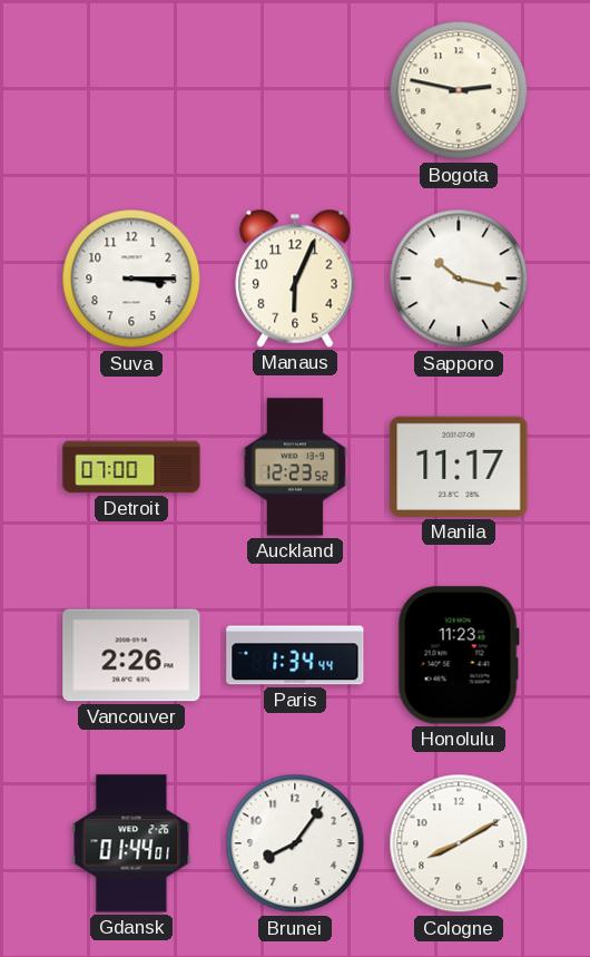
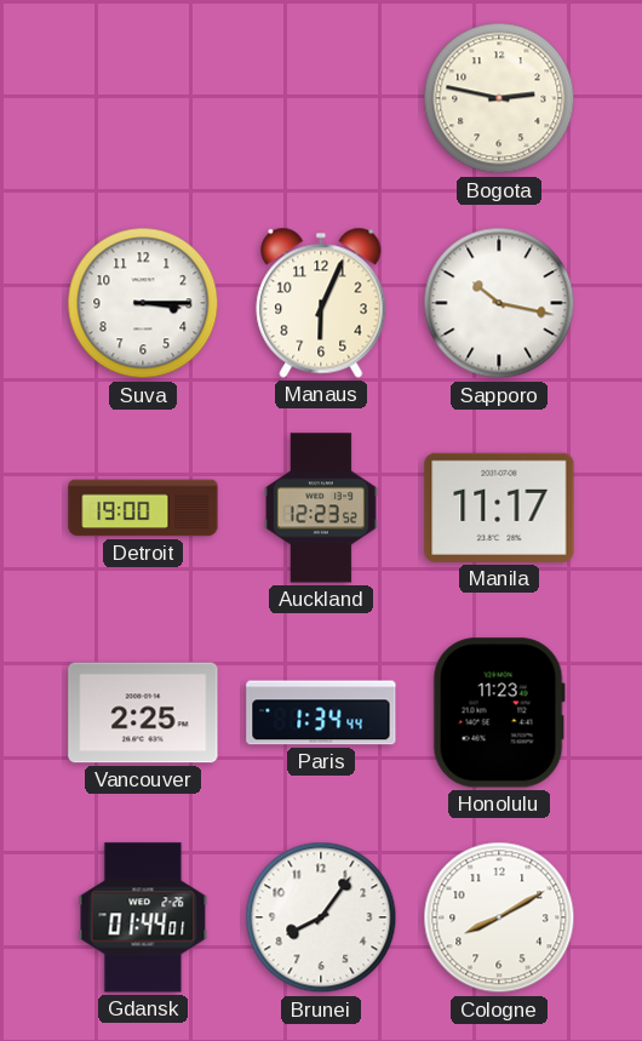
Detroit: 07:00 -> 19:00 (143, 508)
Vancouver: 2:26 -> 2:25 (143, 713)
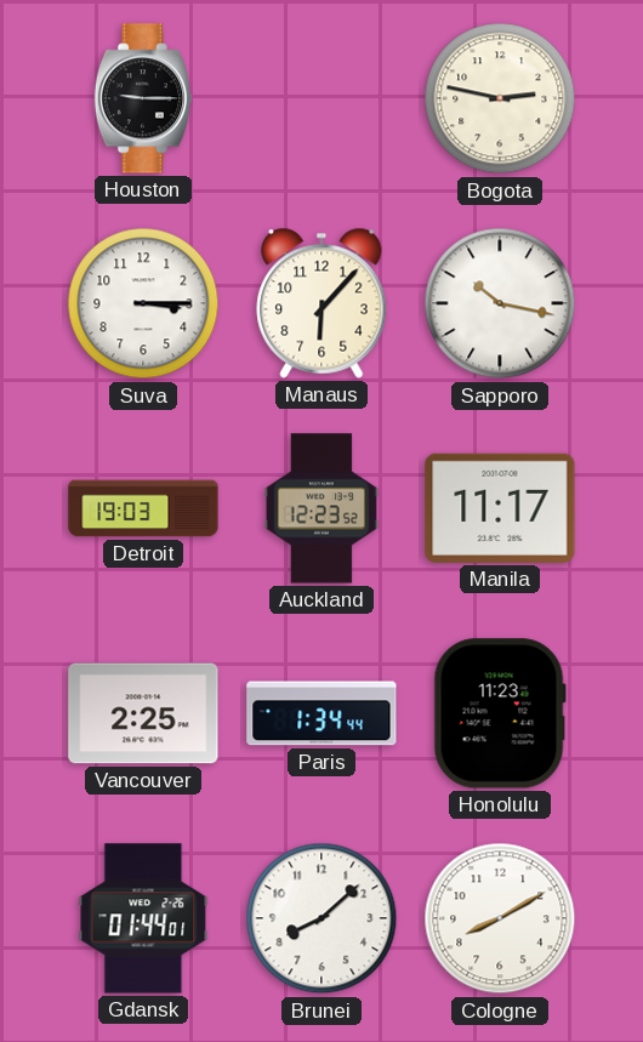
Houston: none -> 9:15 (142, 98)
Manaus: 6:04 -> 6:07 (321, 303)
Detroit: 19:00 -> 19:03 (143, 508)
Brunei: 8:06 -> 8:08 (321, 918)
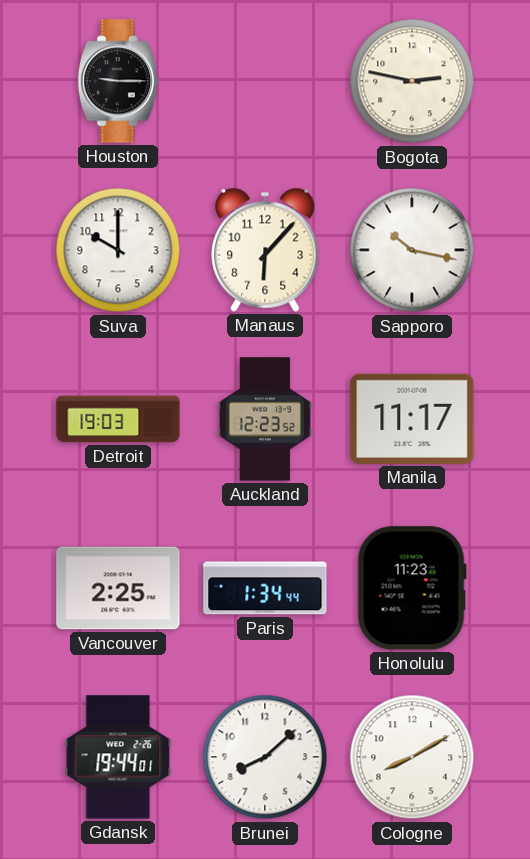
Suva: 3:15 -> 10:00 (118, 250)
Gdansk: 01:44 -> 19:44 (118, 757)
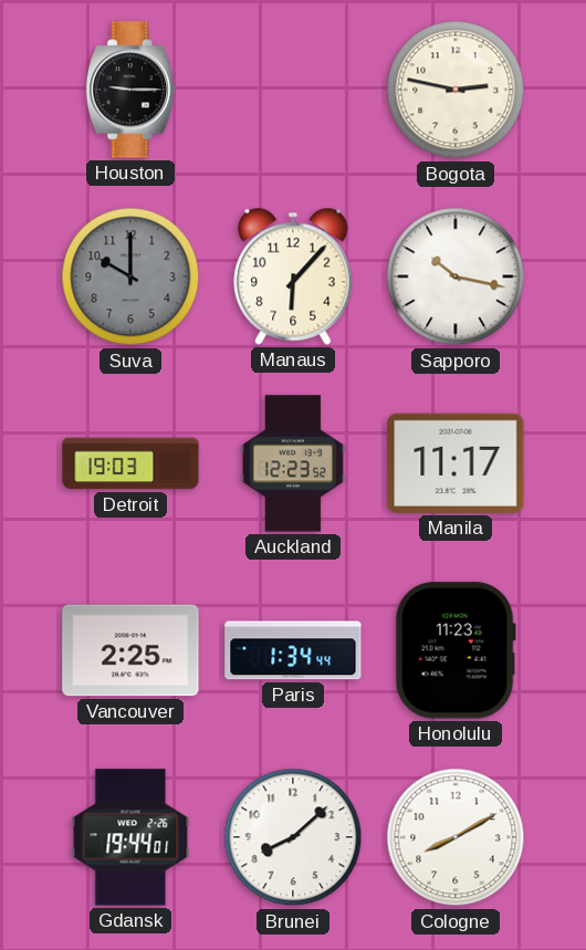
Suva dial: white -> grey (130, 276)
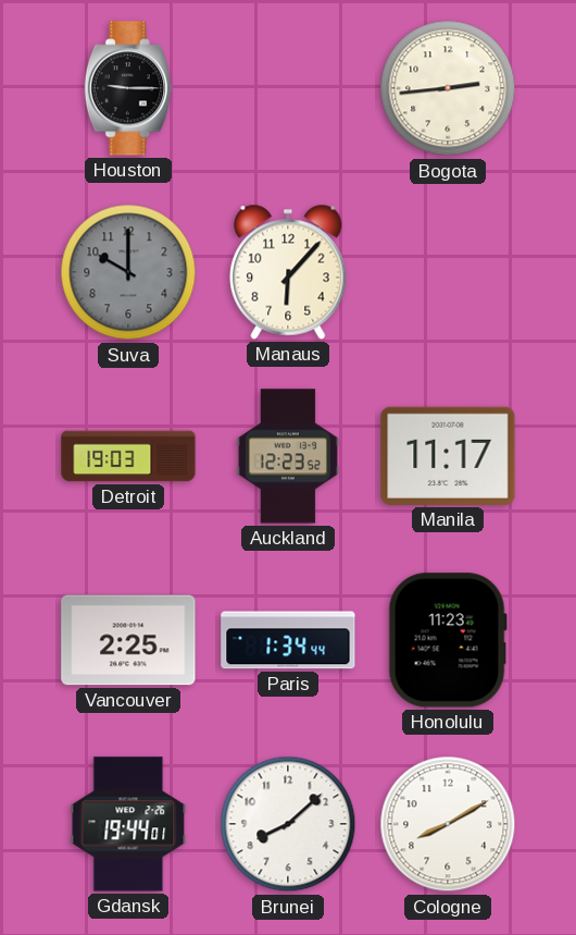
Bogota: 2:47 -> 2:44 (448, 88)
Sapporo: 10:17 -> none (456, 276)
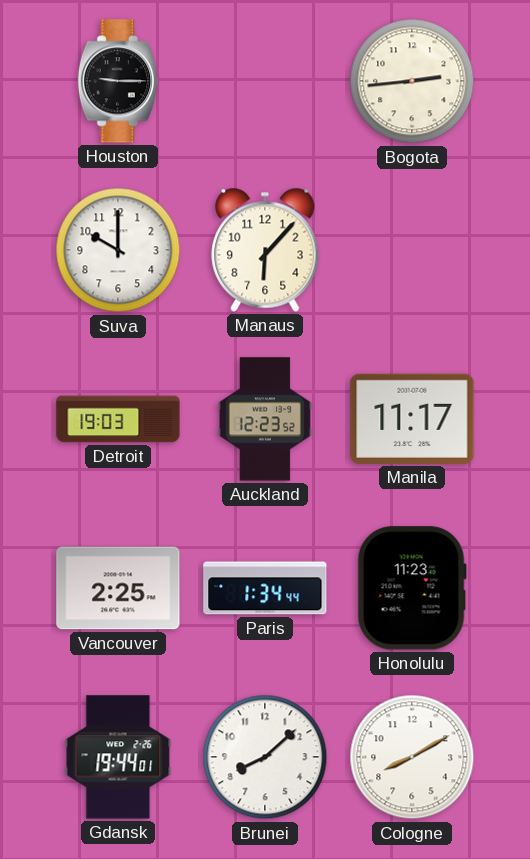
Suva dial: grey -> white (118, 250)
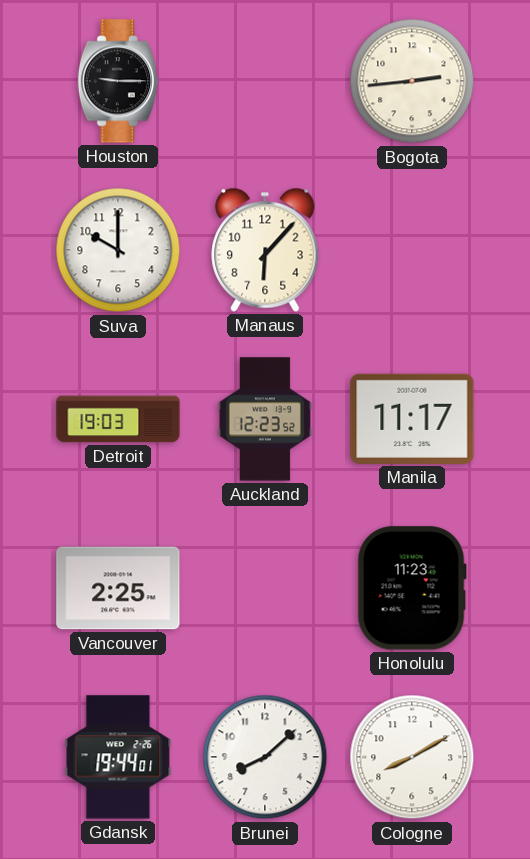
Paris: 1:34 -> none (265, 588)
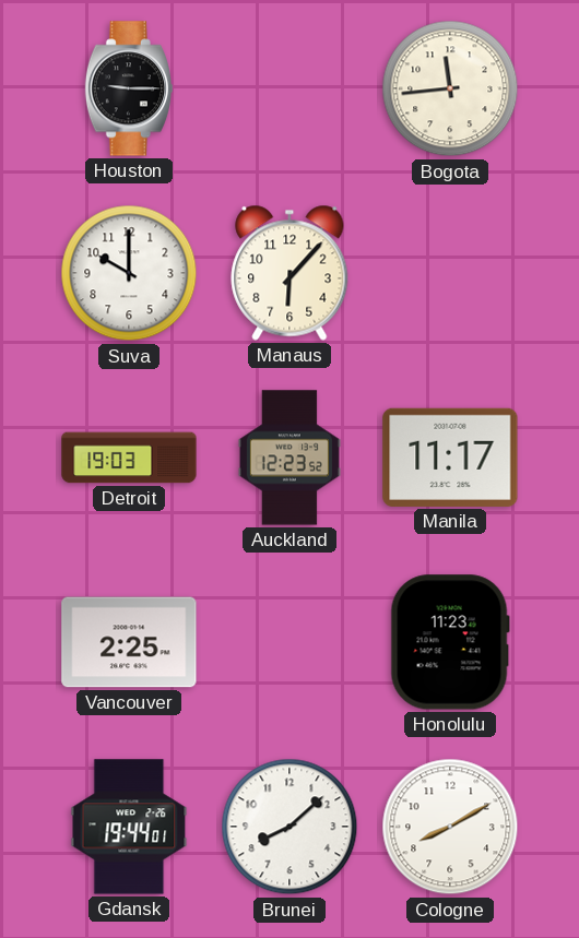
Bogota: 2:44 -> 11:44 (450, 88)
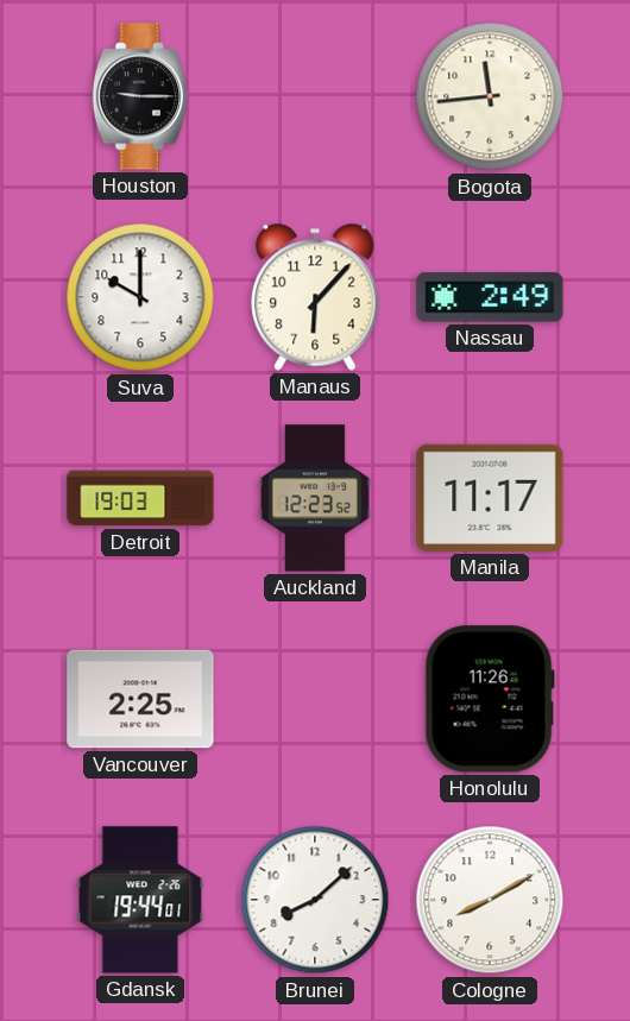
Nassau: none -> 2:49 (490, 297)
Honolulu: 11:23 -> 11:26 (490, 699)
